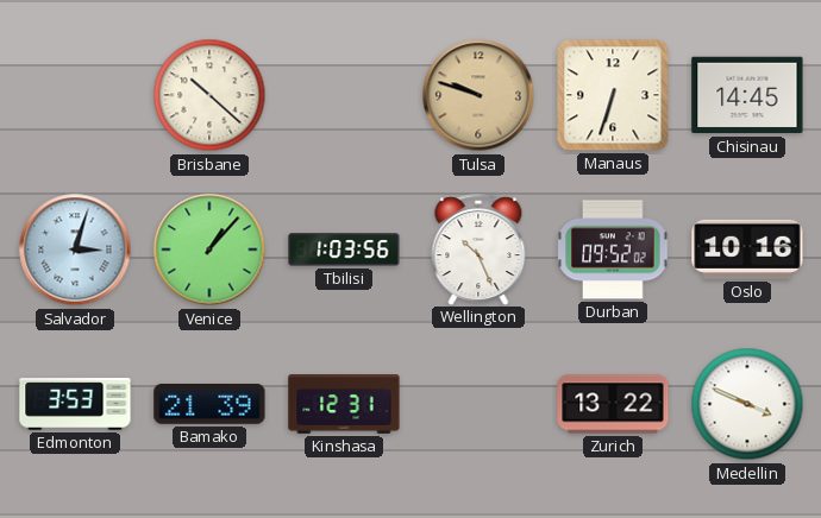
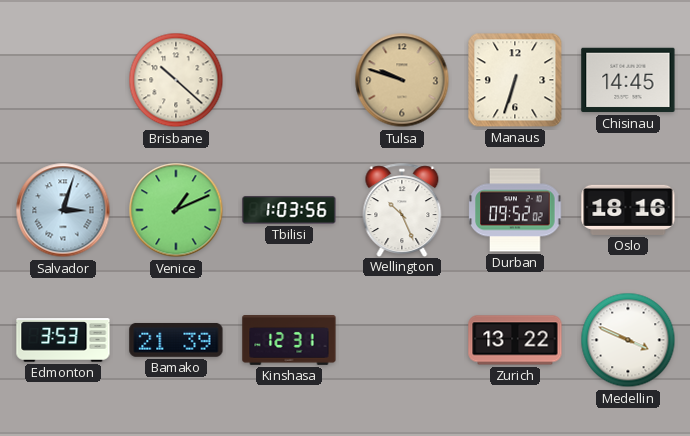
Venice: 1:07 -> 1:11 (176, 210)
Oslo: 10:16 -> 18:16 (628, 210)
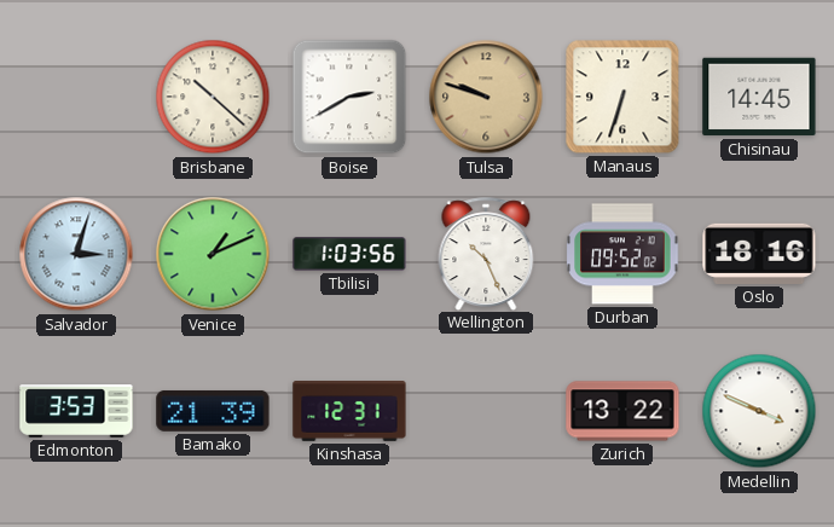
Boise: none -> 2:40 (349, 97)
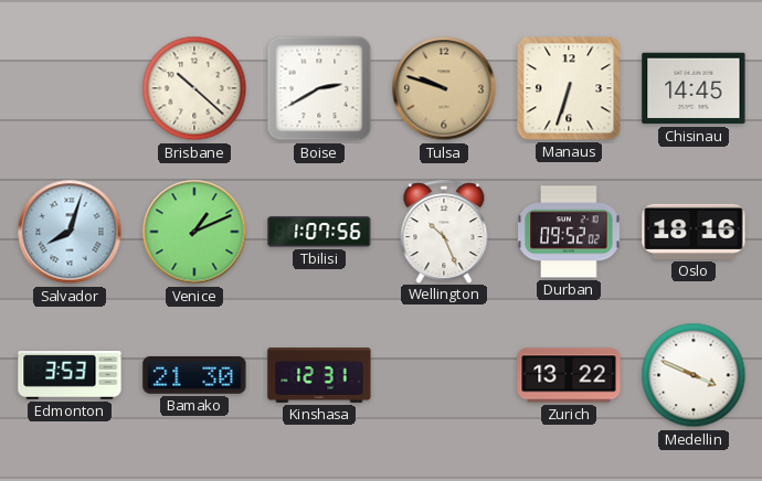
Salvador: 3:03 -> 8:03 (70, 232)
Tbilisi: 1:03 -> 1:07 (319, 232)
Bamako: 21:39 -> 21:30 (194, 375)
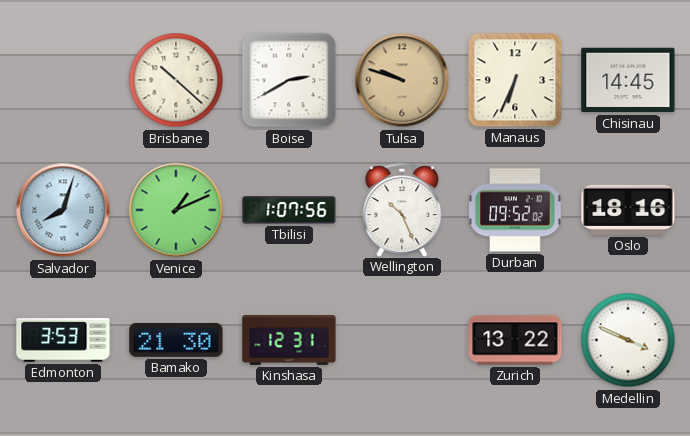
Manaus: 6:33 -> 6:34 (515, 80)
